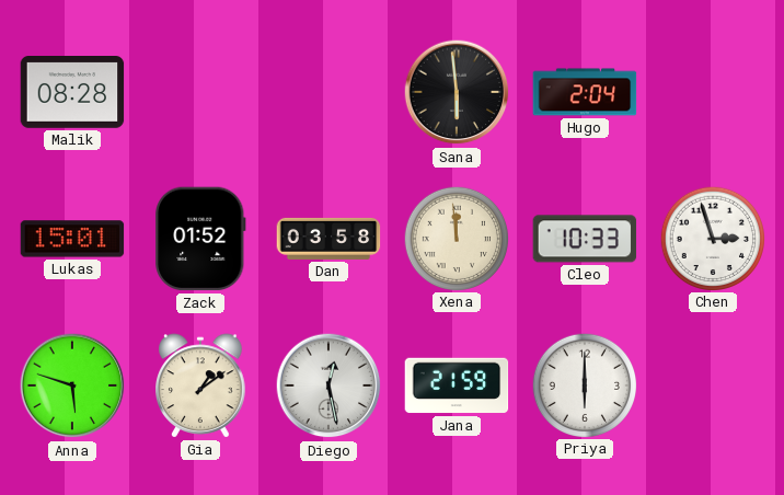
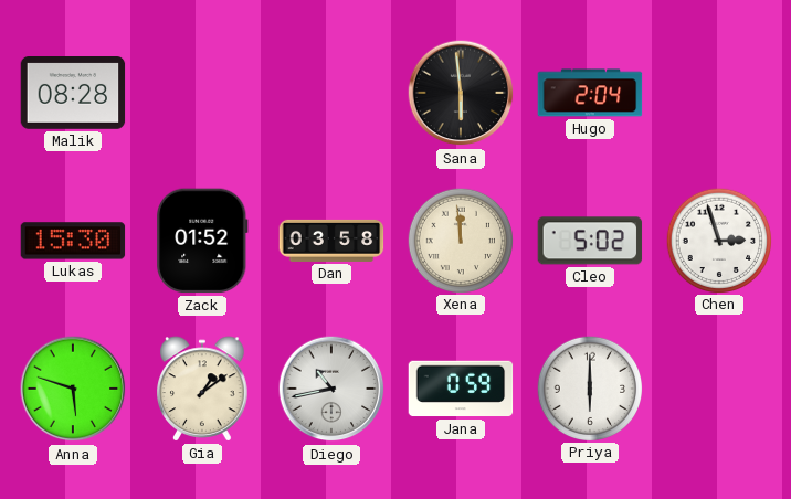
Lukas: 15:01 -> 15:30 (73, 241)
Cleo: 10:33 -> 5:02 (590, 241)
Diego: 12:28 -> 10:43 (331, 389)
Jana: 21:59 -> 0:59 (461, 389)
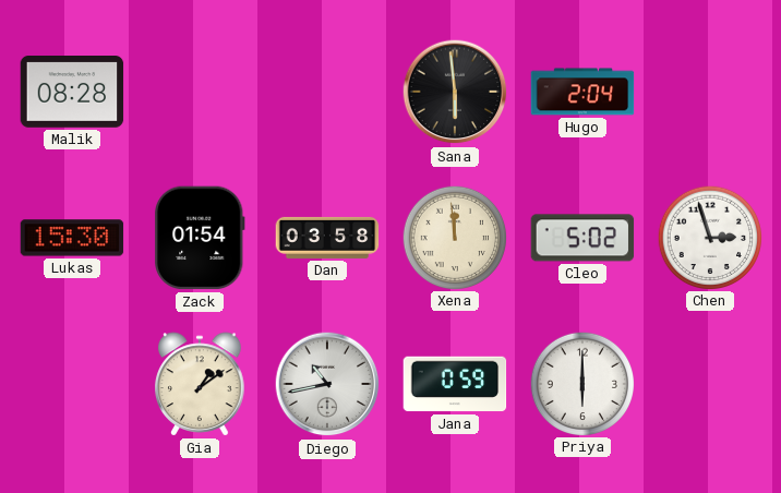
Zack: 01:52 -> 01:54 (200, 238)
Anna: 5:48 -> none (73, 389)
